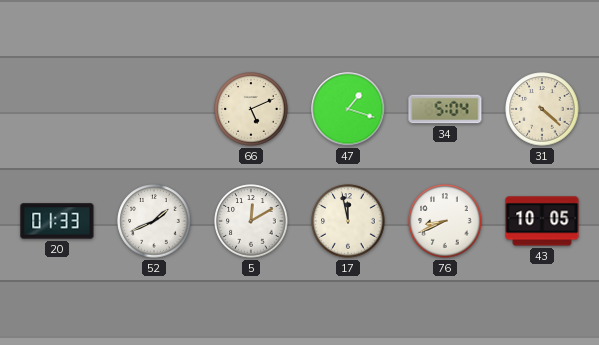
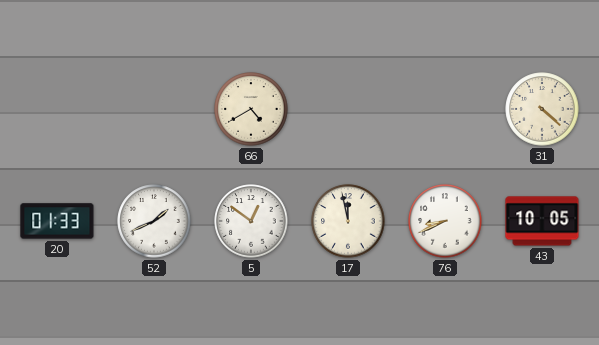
66: 5:11 -> 4:40 (251, 109)
47: 1:18 -> none (348, 109)
34: 5:04 -> none (445, 109)
5: 12:10 -> 12:51 (251, 221)
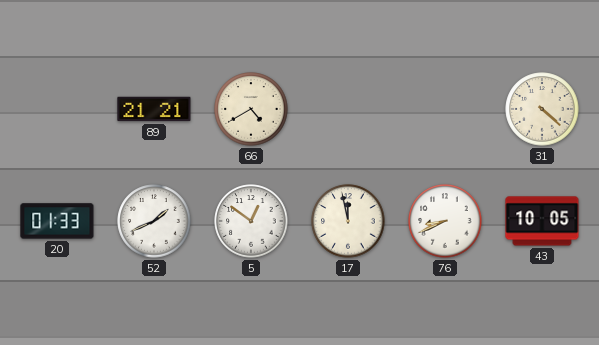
89: none -> 21:21 (154, 109)
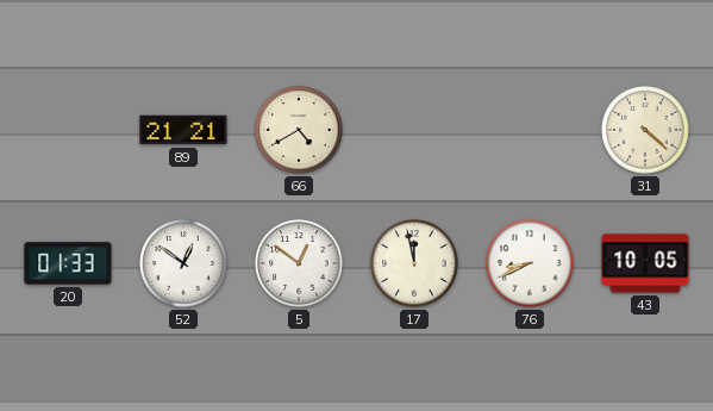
52: 1:41 -> 12:51 (183, 263)
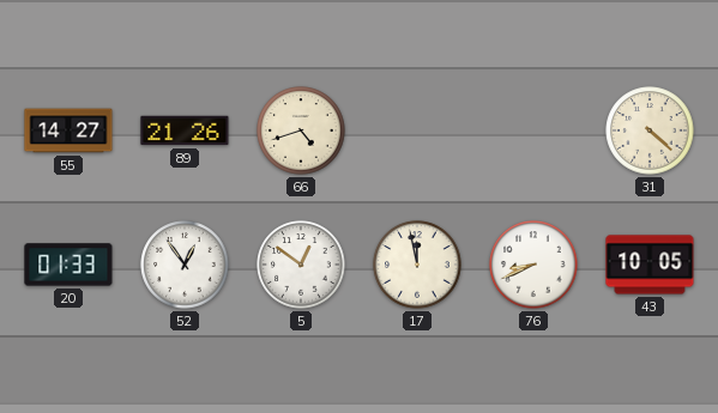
55: none -> 14:27 (68, 130)
89: 21:21 -> 21:26 (185, 130)
66: 4:40 -> 4:42 (301, 130)
52: 12:51 -> 12:54 (185, 265)
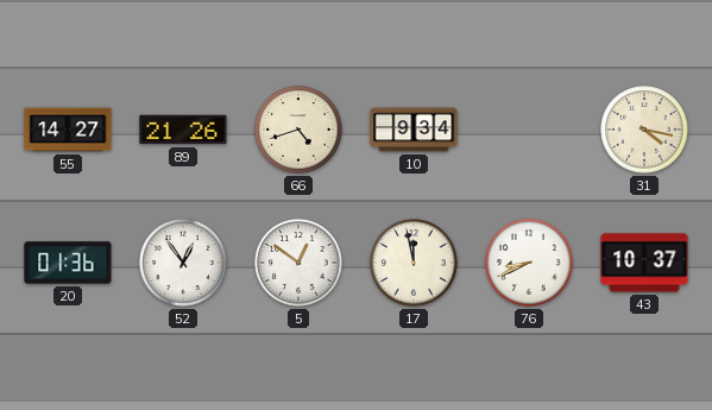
10: none -> 9:34 (414, 130)
31: 4:22 -> 4:17 (644, 130)
20: 01:33 -> 01:36 (68, 263)
43: 10:05 -> 10:37 (644, 263)
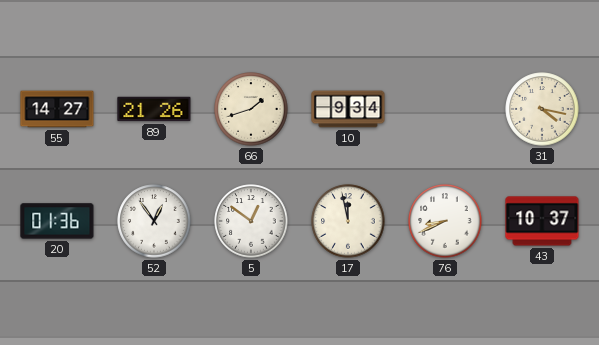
66: 4:42 -> 1:42 (251, 109)
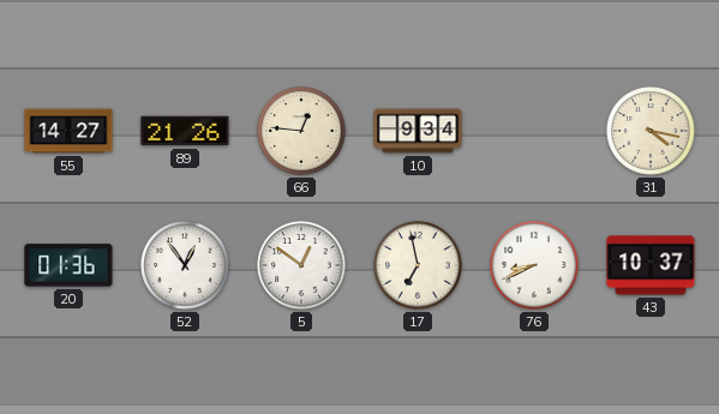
66: 1:42 -> 12:46 (301, 131)
17: 11:58 -> 6:58 (418, 265)
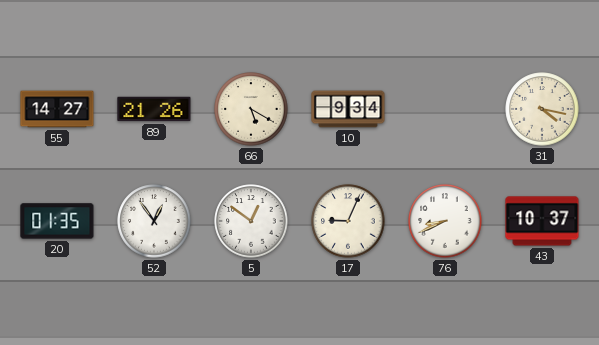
66: 12:46 -> 5:20 (251, 109)
20: 01:36 -> 01:35 (57, 221)
17: 6:58 -> 9:04 (348, 221)
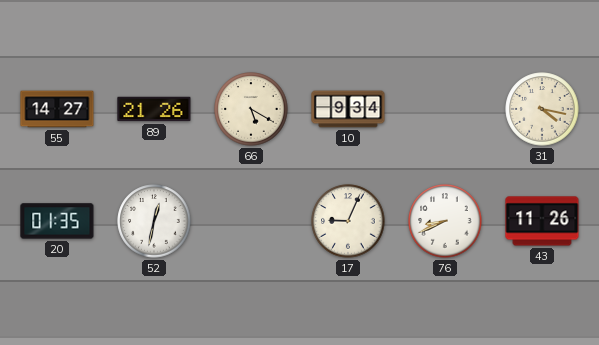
52: 12:54 -> 12:32 (154, 221)
5: 12:51 -> none (251, 221)
43: 10:37 -> 11:26 (542, 221)
